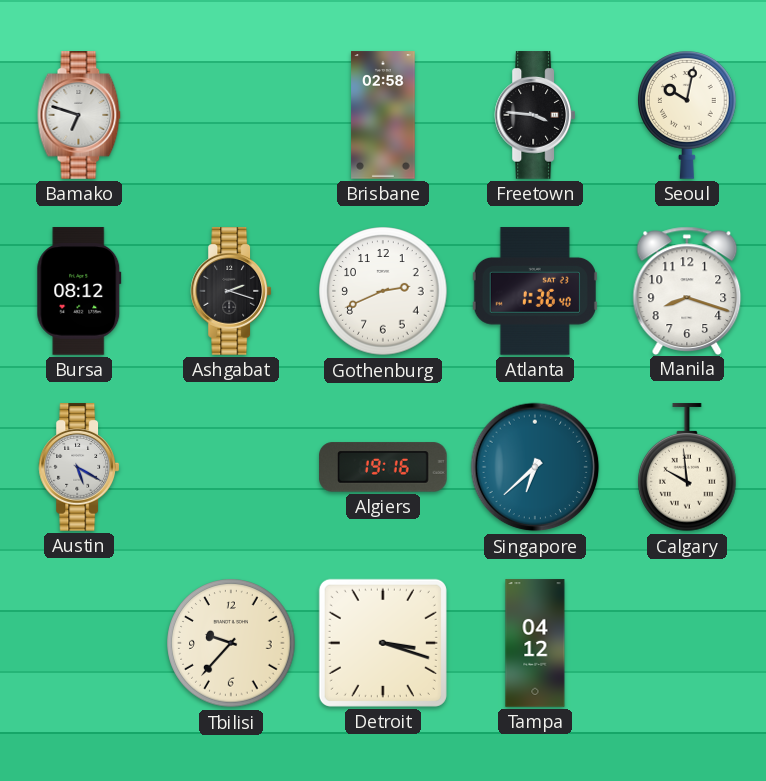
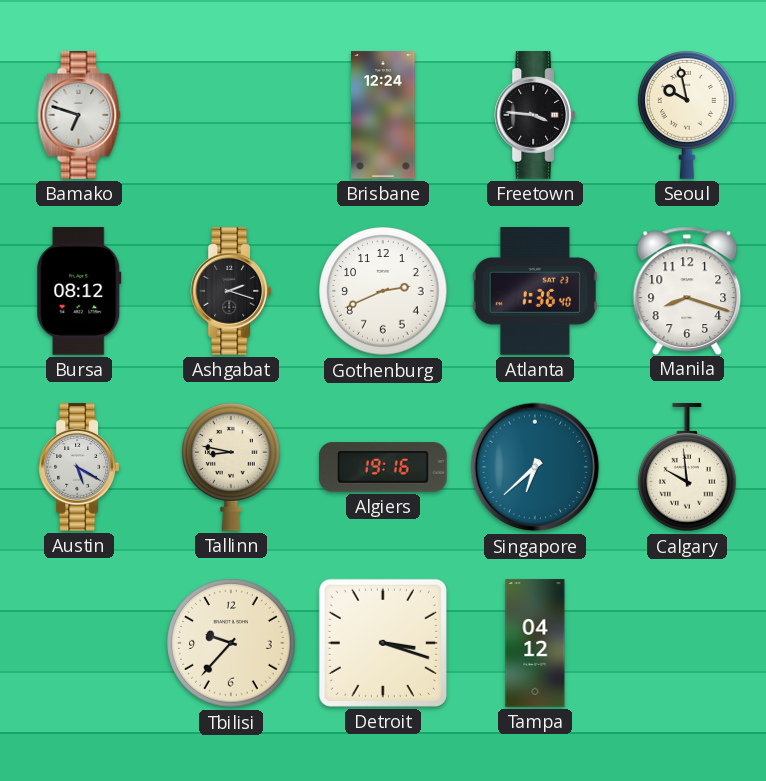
Brisbane: 02:58 -> 12:24 (383, 115)
Seoul: 10:02 -> 9:58 (688, 115)
Tallinn: none -> 8:47 (232, 467)
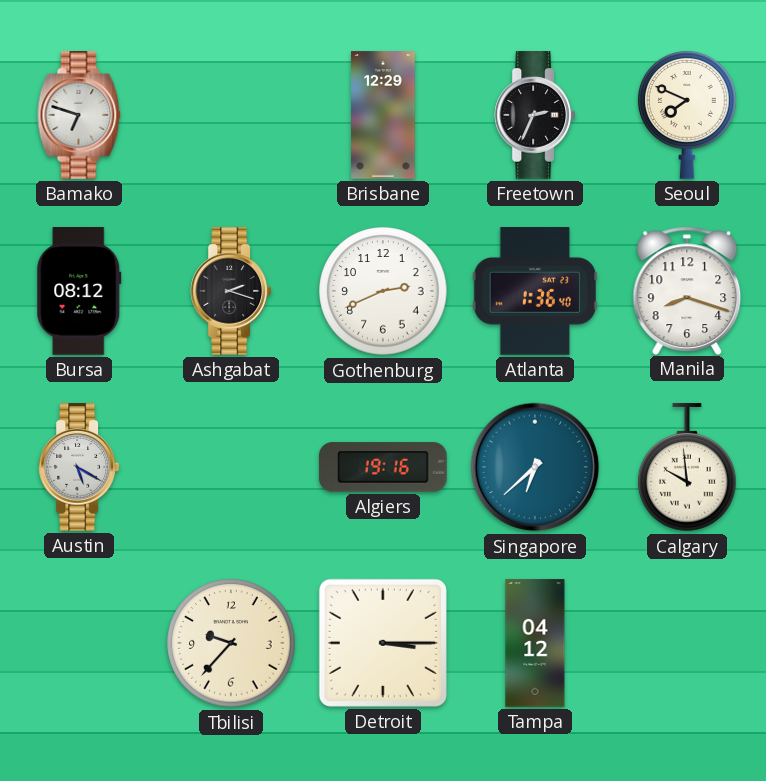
Brisbane: 12:24 -> 12:29 (383, 115)
Freetown: 3:46 -> 2:34 (535, 115)
Seoul: 9:58 -> 7:49 (688, 115)
Tallinn: 8:47 -> none (232, 467)
Detroit: 3:18 -> 3:15 (383, 643)
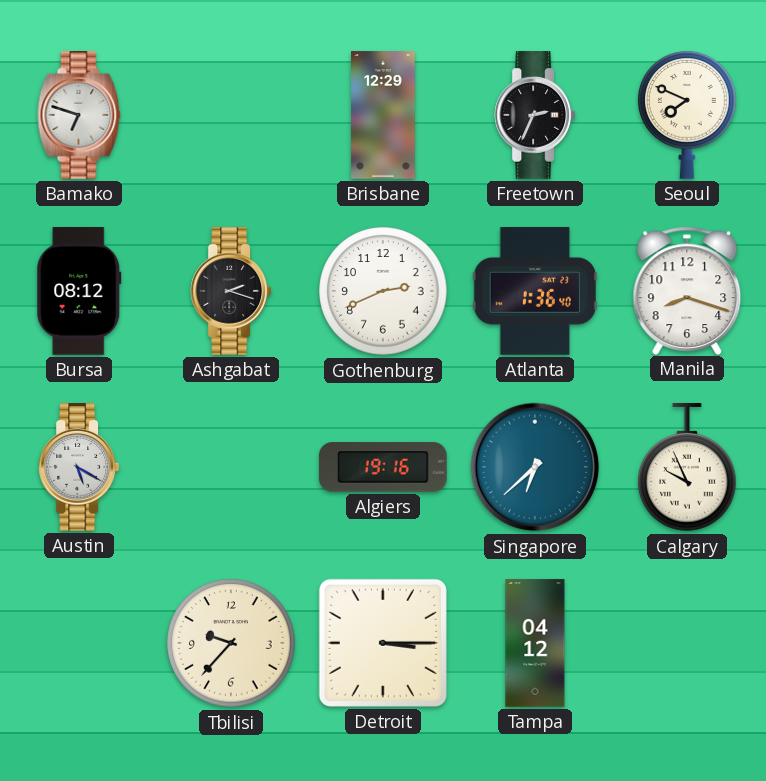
Calgary: 9:59 -> 9:56 (688, 468)
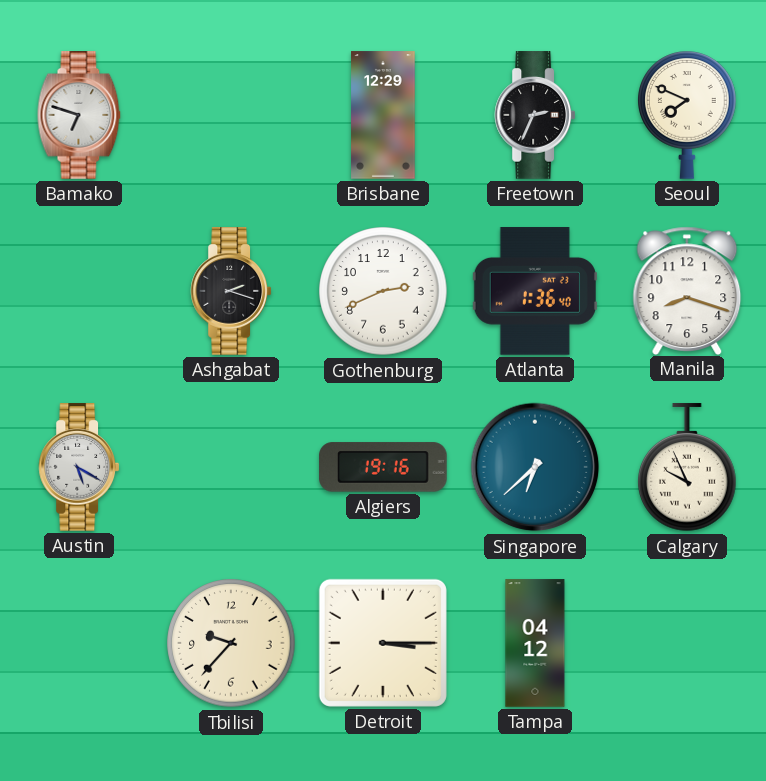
Bursa: 08:12 -> none (79, 291)
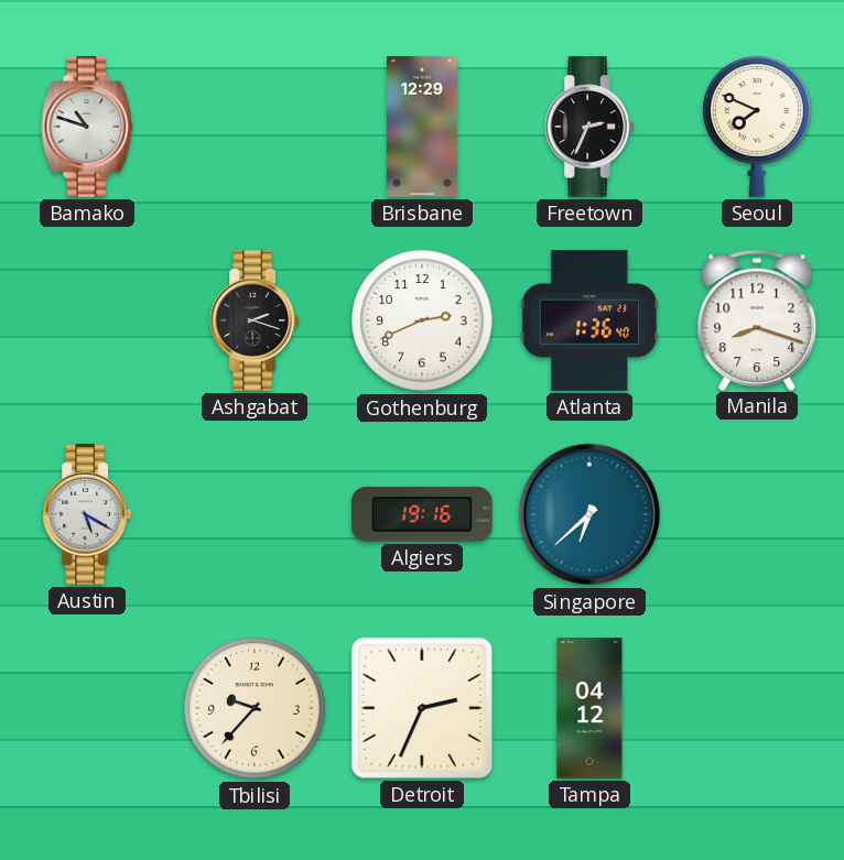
Bamako: 6:48 -> 10:48 (87, 127)
Calgary: 9:56 -> none (688, 468)
Detroit: 3:15 -> 2:34 (422, 708)
